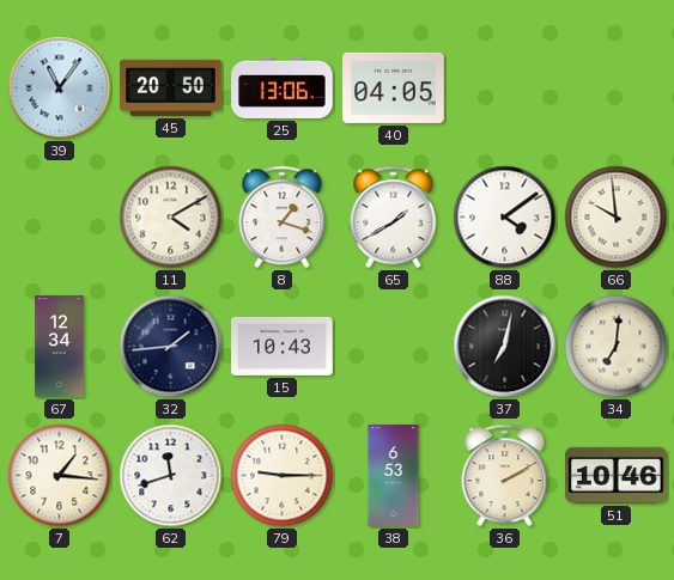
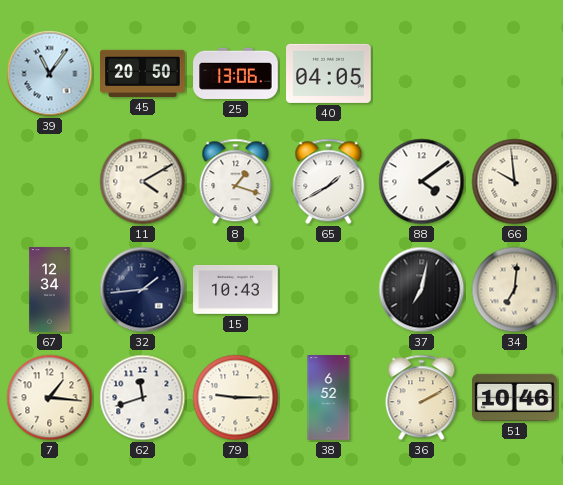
38: 6:53 -> 6:52 (329, 398)
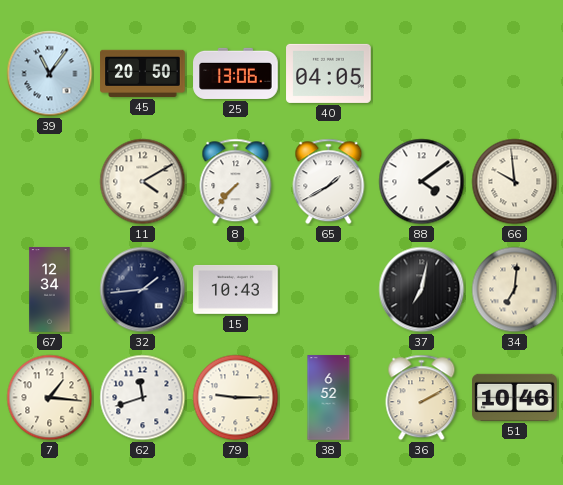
8: 1:18 -> 7:37 (236, 182)
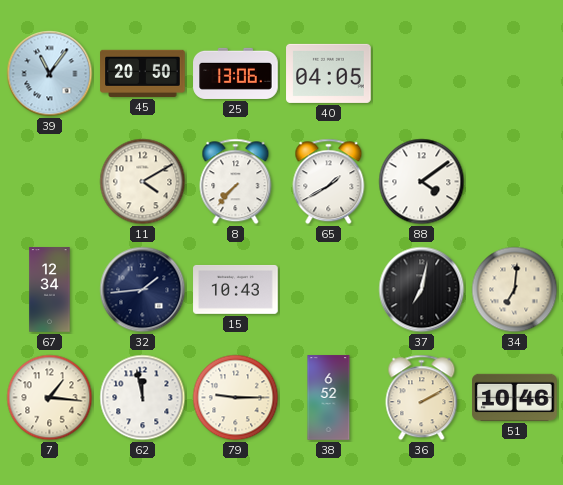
66: 9:59 -> none (515, 182)
62: 11:42 -> 11:58 (143, 398)
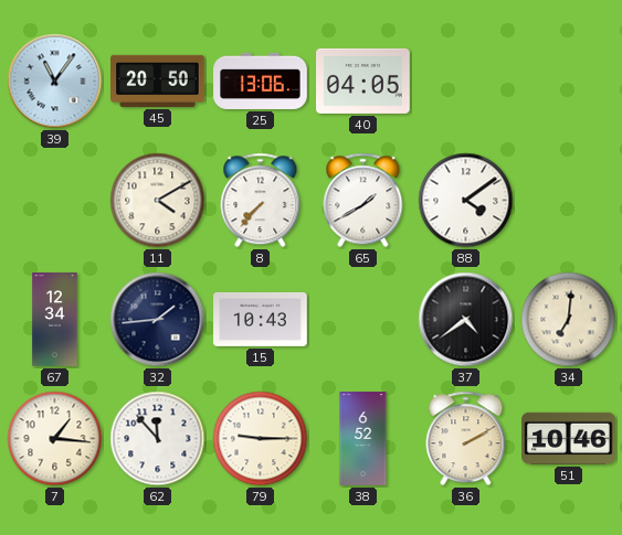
37: 7:02 -> 4:39 (466, 320)
62: 11:58 -> 11:53 (158, 439)
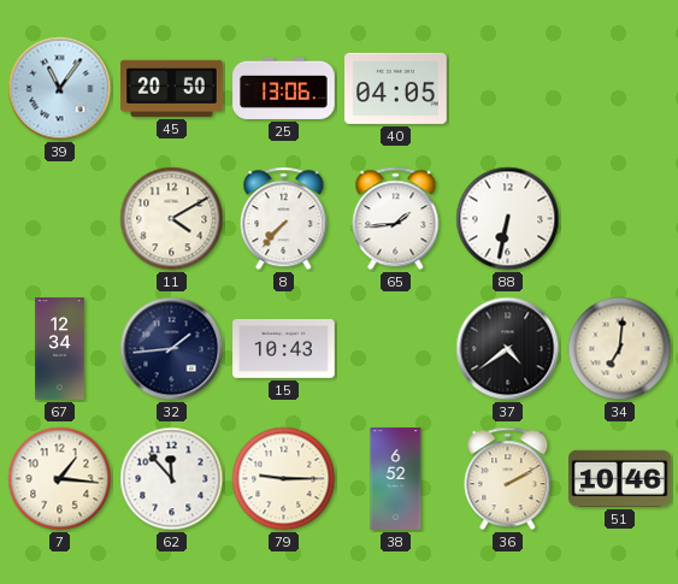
65: 1:40 -> 1:44 (396, 219)
88: 4:09 -> 6:32 (508, 219)
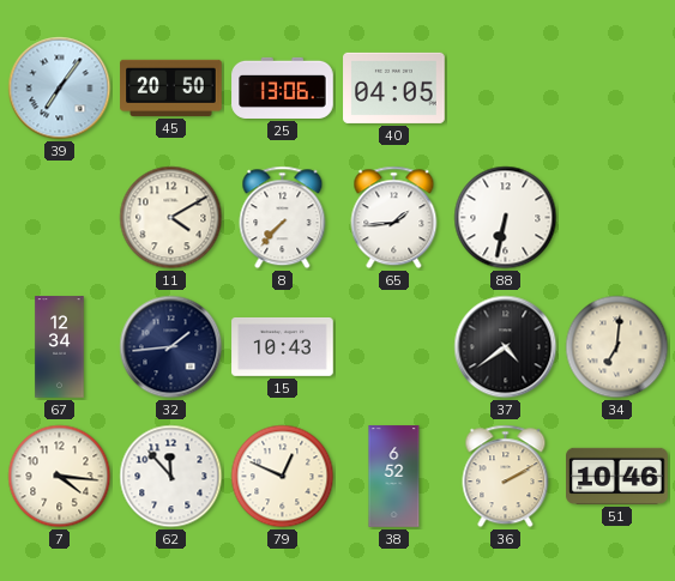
39: 11:06 -> 7:06 (60, 89)
7: 1:16 -> 4:16 (60, 477)
79: 9:15 -> 12:49 (283, 477)
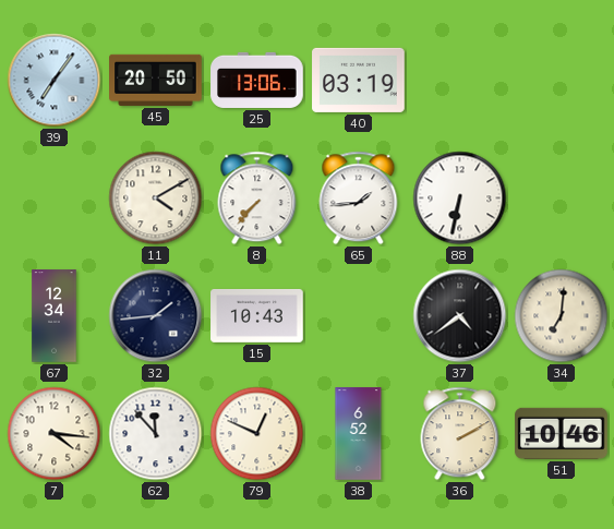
40: 04:05 -> 03:19 (359, 80)
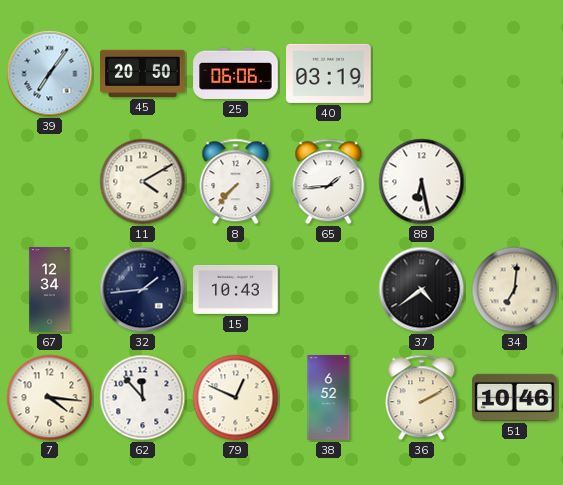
25: 13:06 -> 06:06 (236, 73)
88: 6:32 -> 6:28 (422, 182)
